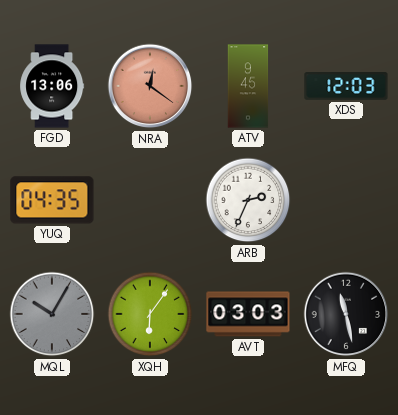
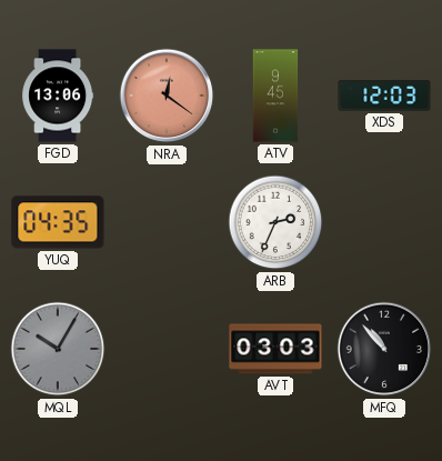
XQH: 6:06 -> none (150, 314)
MFQ: 11:28 -> 10:53 (384, 349)
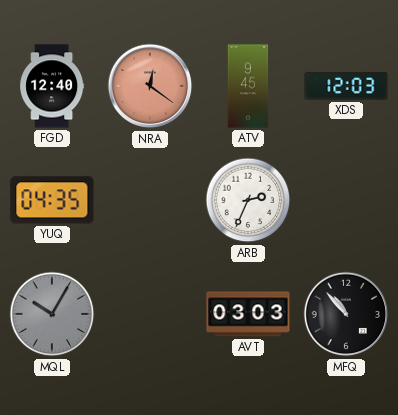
FGD: 13:06 -> 12:40 (52, 86)
